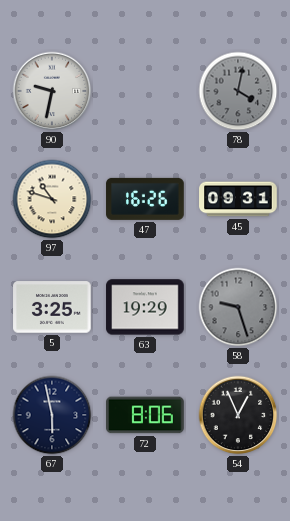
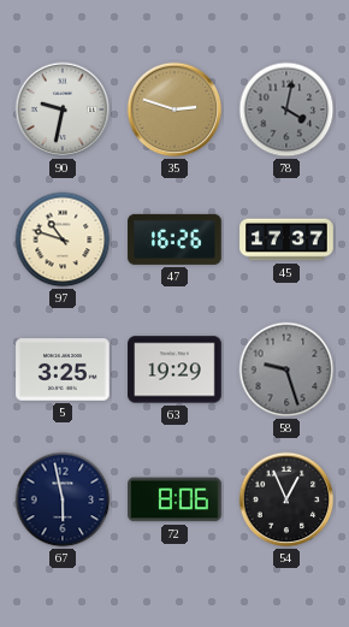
35: none -> 2:48 (174, 110)
45: 09:31 -> 17:37 (286, 239)
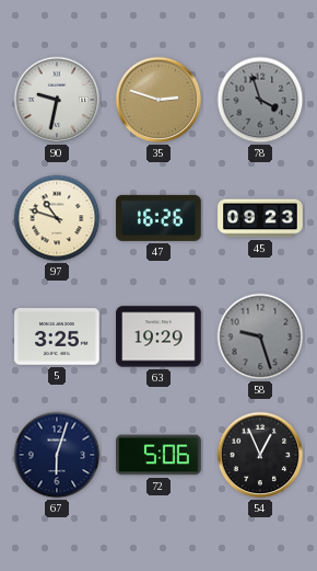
78: 4:02 -> 3:57 (260, 100)
45: 17:37 -> 09:23 (260, 218)
67: 5:58 -> 6:03 (57, 455)
72: 8:06 -> 5:06 (160, 455)
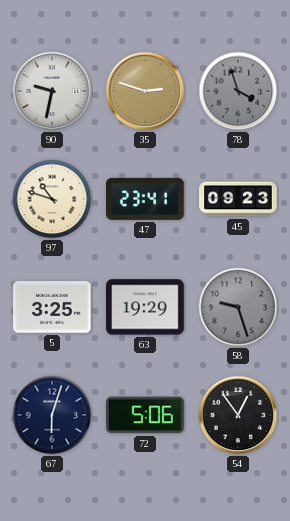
47: 16:26 -> 23:41 (145, 199)
54: 12:56 -> 12:54 (238, 415)
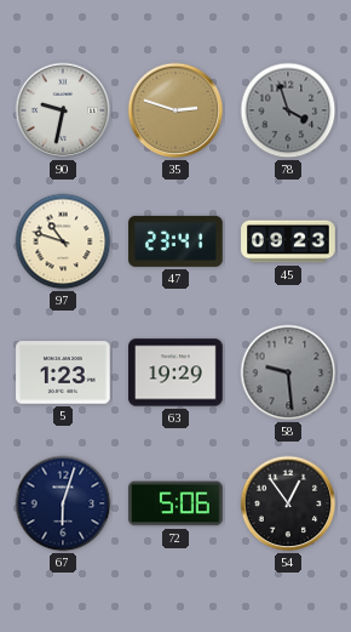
5: 3:25 -> 1:23 (63, 372)
58: 9:27 -> 9:29 (288, 372)
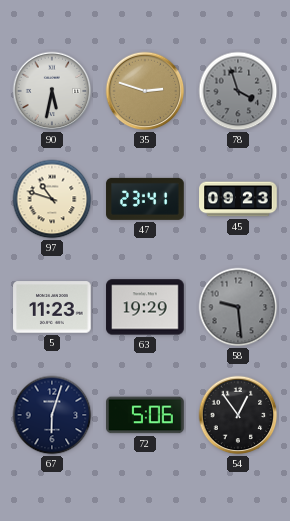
90: 9:32 -> 5:32 (52, 91)
5: 1:23 -> 11:23 (52, 307)
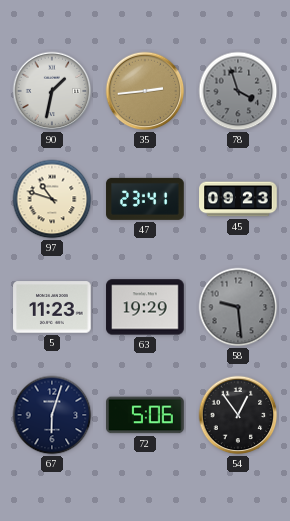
90: 5:32 -> 1:32 (52, 91)
35: 2:48 -> 2:44 (145, 91)
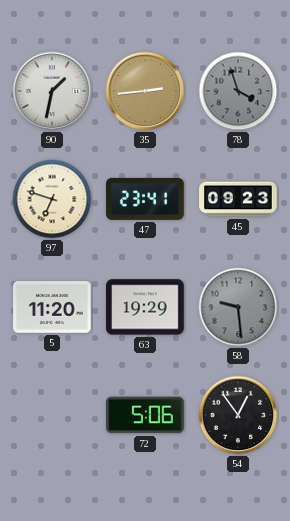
97: 10:48 -> 6:48 (52, 199)
5: 11:23 -> 11:20 (52, 307)
67: 6:03 -> none (52, 415)
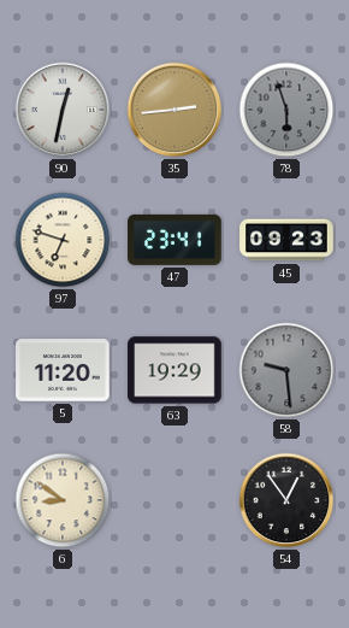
90: 1:32 -> 12:32 (63, 110)
78: 3:57 -> 5:57 (286, 110)
6: none -> 8:51 (63, 500)
72: 5:06 -> none (146, 415)
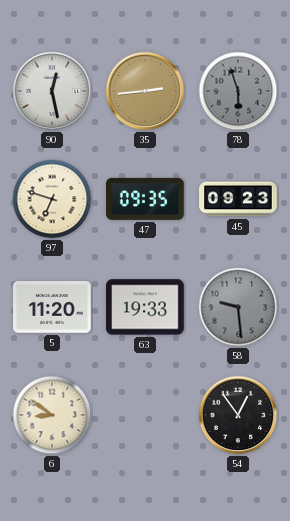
90: 12:32 -> 12:28 (52, 91)
47: 23:41 -> 09:35 (145, 199)
63: 19:29 -> 19:33 (145, 307)
